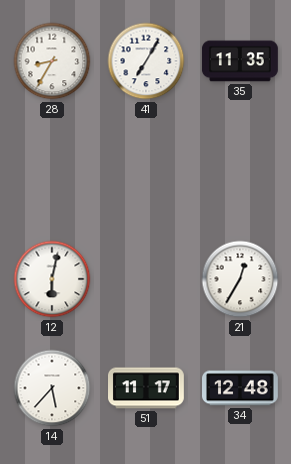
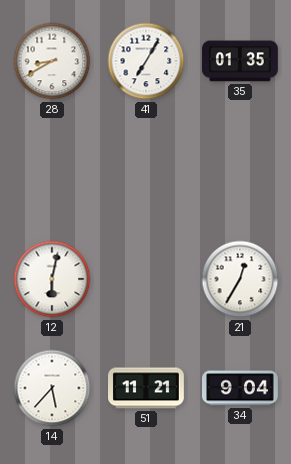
28: 8:35 -> 8:40 (52, 61)
35: 11:35 -> 01:35 (240, 61)
51: 11:17 -> 11:21 (147, 388)
34: 12:48 -> 9:04 (241, 388)
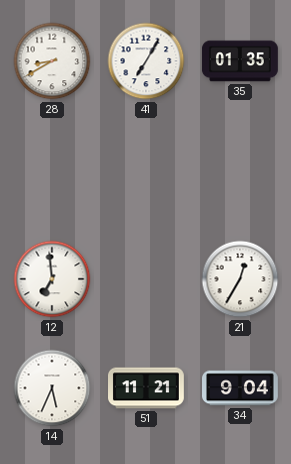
12: 6:02 -> 6:59 (52, 279)
14: 5:37 -> 5:34 (52, 388)
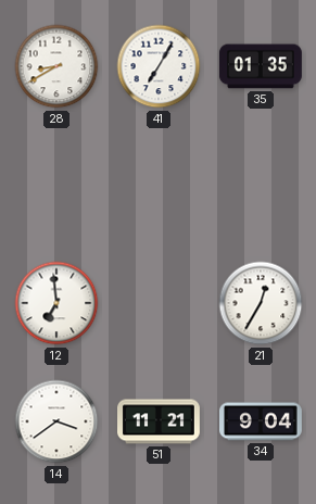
14: 5:34 -> 3:39 (56, 421)
